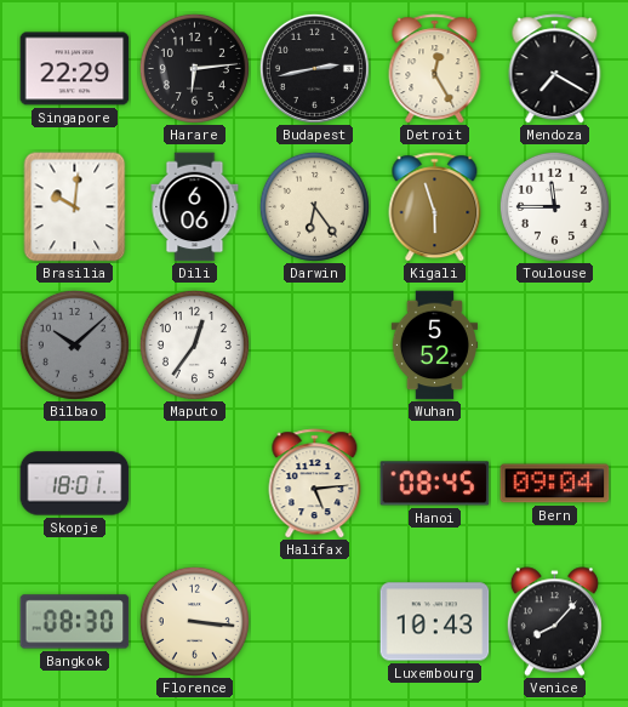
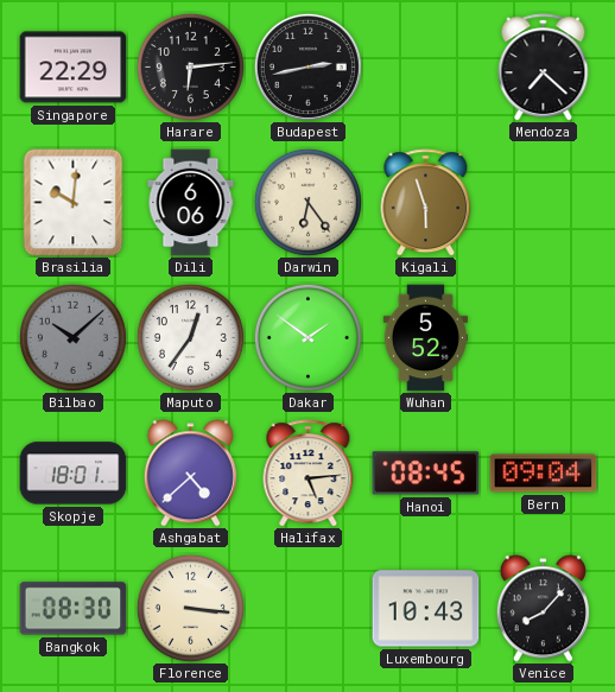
Detroit: 12:25 -> none (435, 69)
Mendoza: 7:20 -> 7:22 (544, 68)
Toulouse: 11:45 -> none (554, 206)
Dakar: none -> 1:51 (307, 337)
Ashgabat: none -> 4:38 (190, 474)
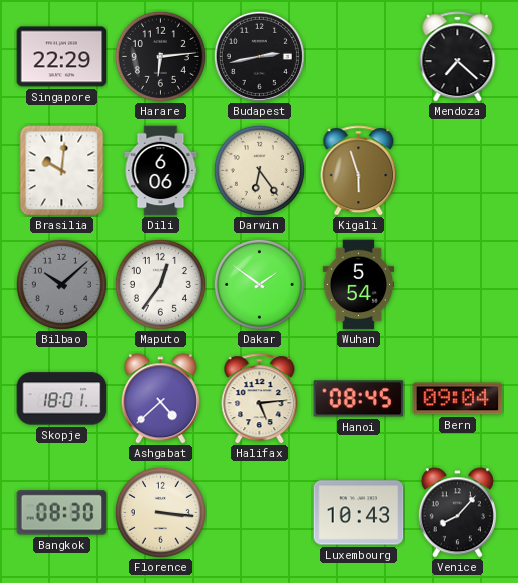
Wuhan: 5:52 -> 5:54 (358, 285)
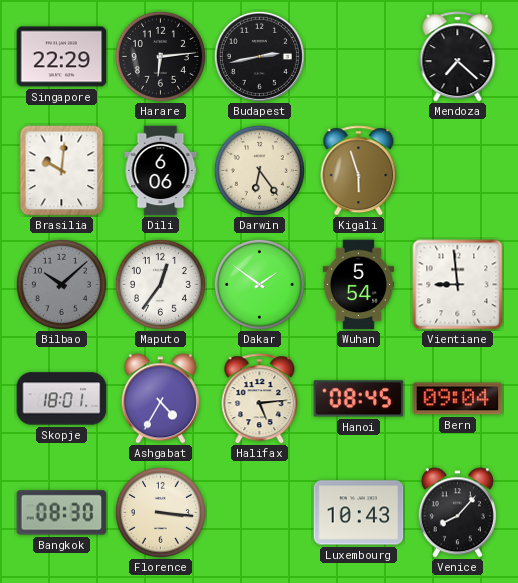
Vientiane: none -> 8:59 (458, 285)
Ashgabat: 4:38 -> 4:35 (160, 399)
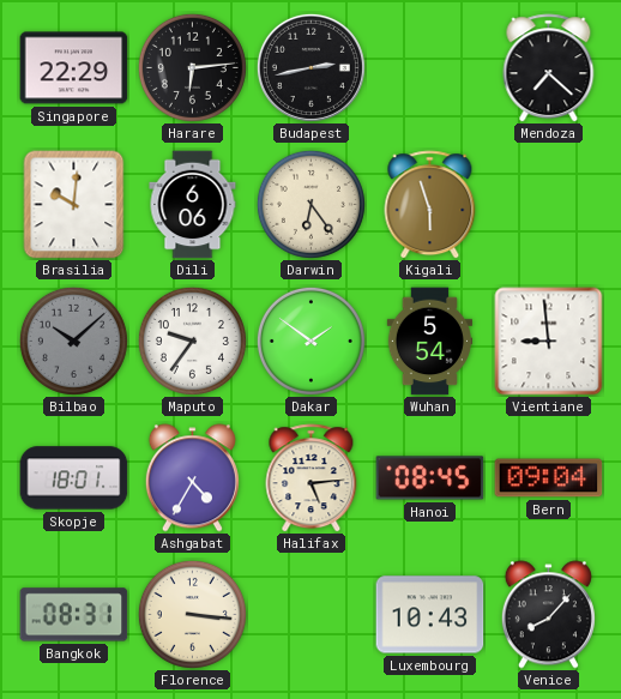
Maputo: 12:36 -> 9:36 (192, 341)
Bangkok: 08:30 -> 08:31 (74, 615)
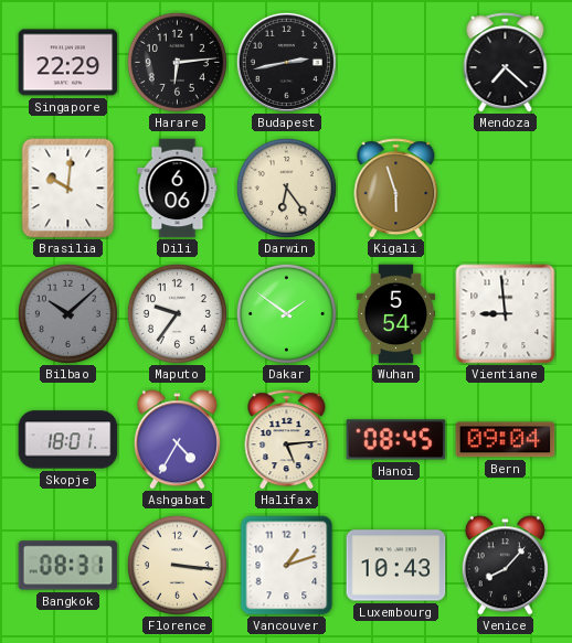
Vancouver: none -> 1:12 (287, 566)
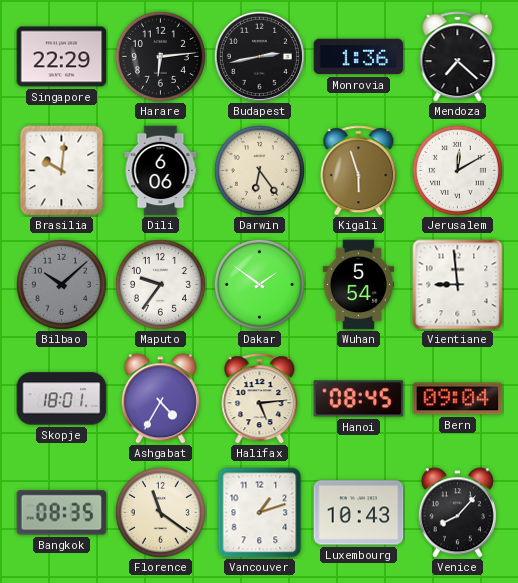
Monrovia: none -> 1:36 (359, 57)
Jerusalem: none -> 12:10 (457, 170)
Bangkok: 08:31 -> 08:35 (62, 513)
Florence: 3:16 -> 11:21 (160, 512)
